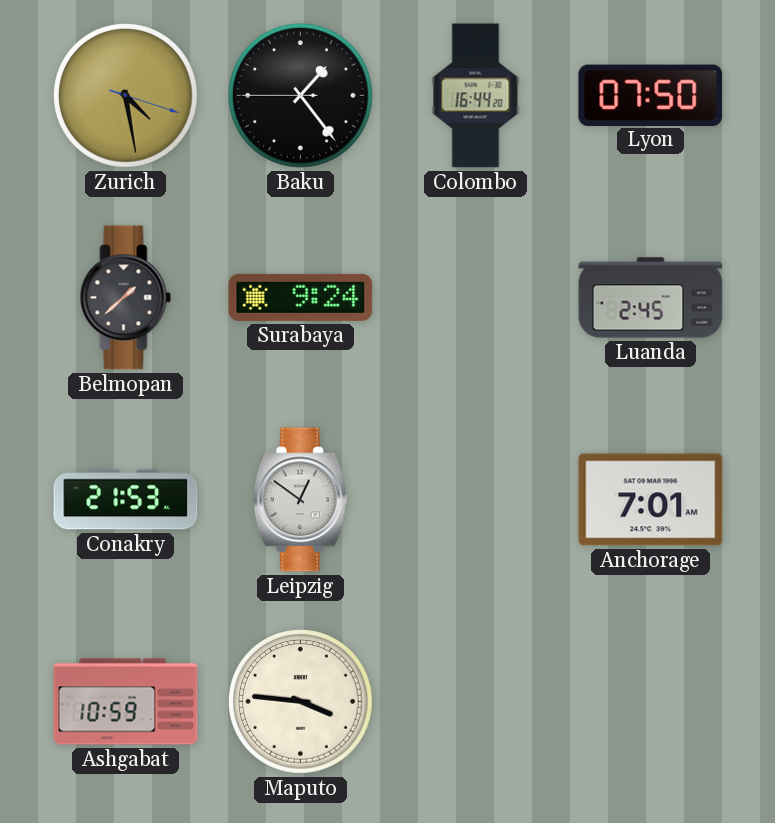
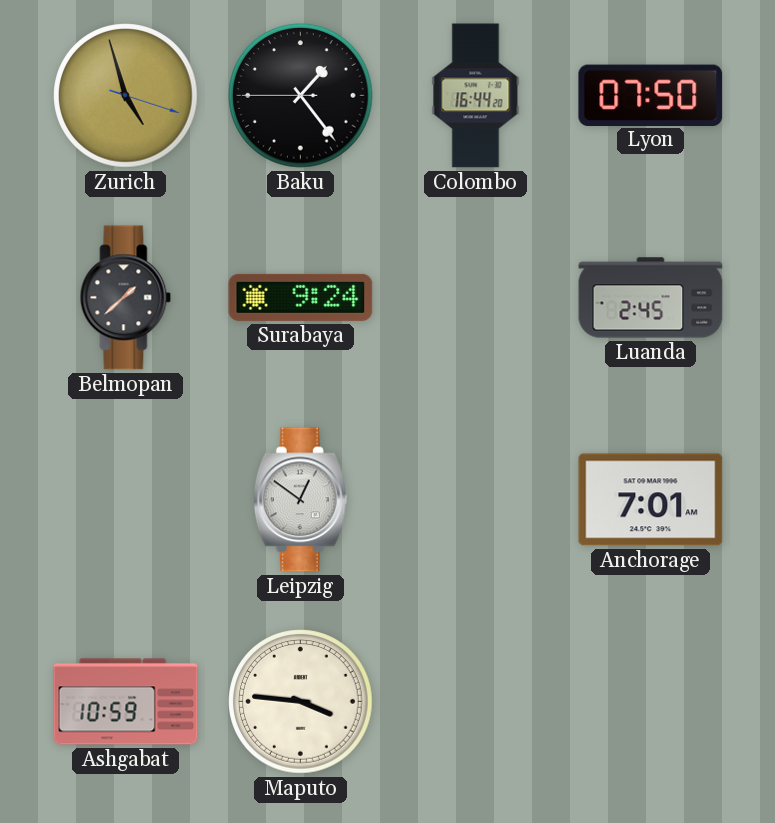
Zurich: 4:28 -> 4:57 (126, 96)
Conakry: 21:53 -> none (126, 500)
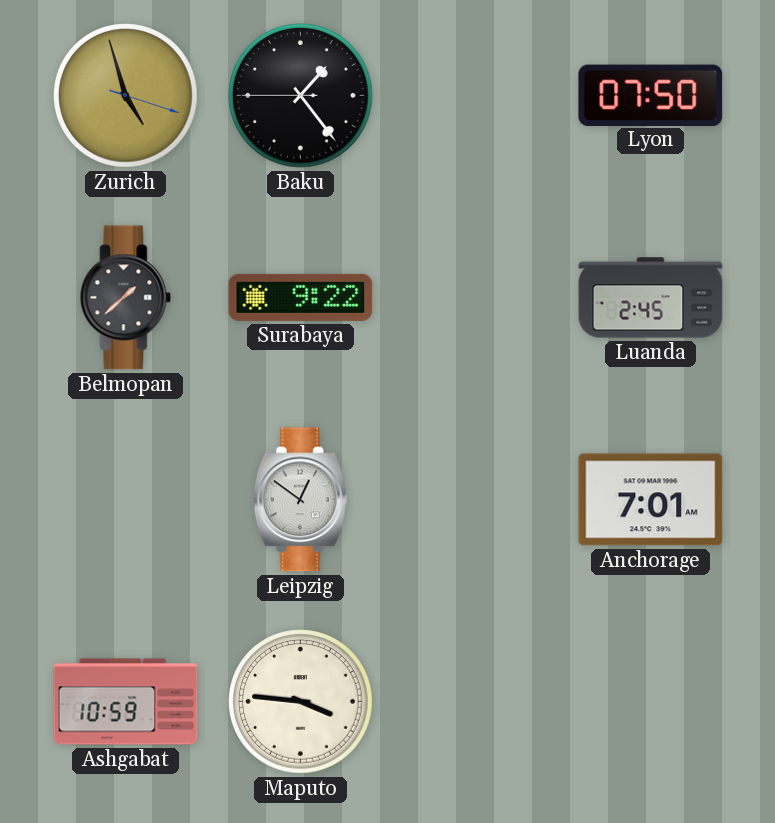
Colombo: 16:44 -> none (476, 96)
Surabaya: 9:24 -> 9:22 (301, 297)
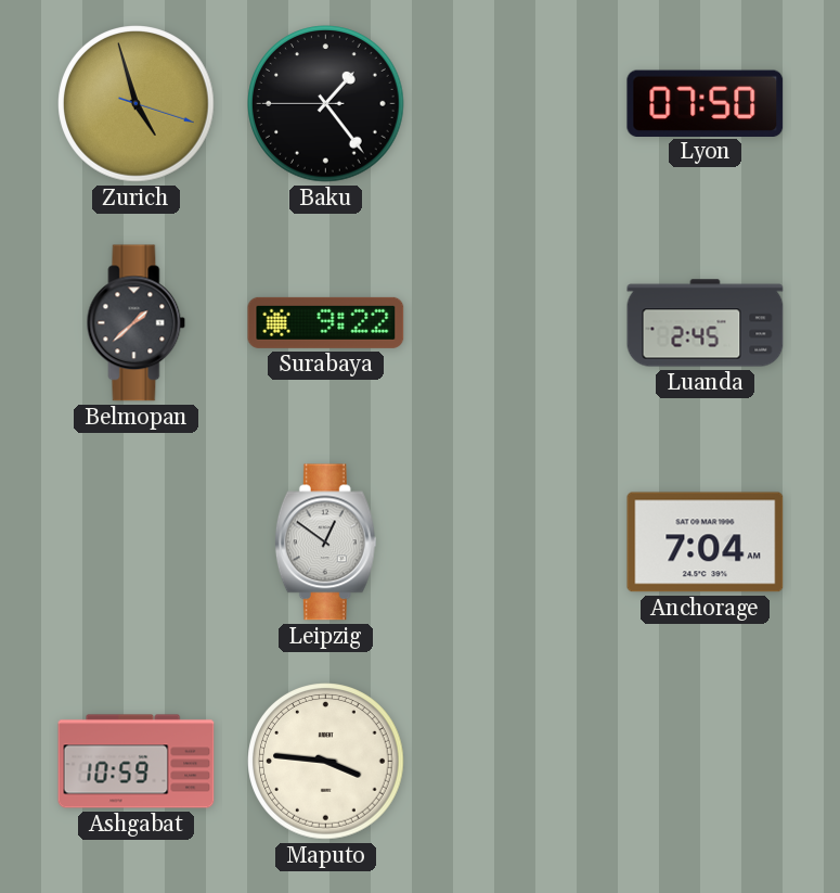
Anchorage: 7:01 -> 7:04 (706, 543)
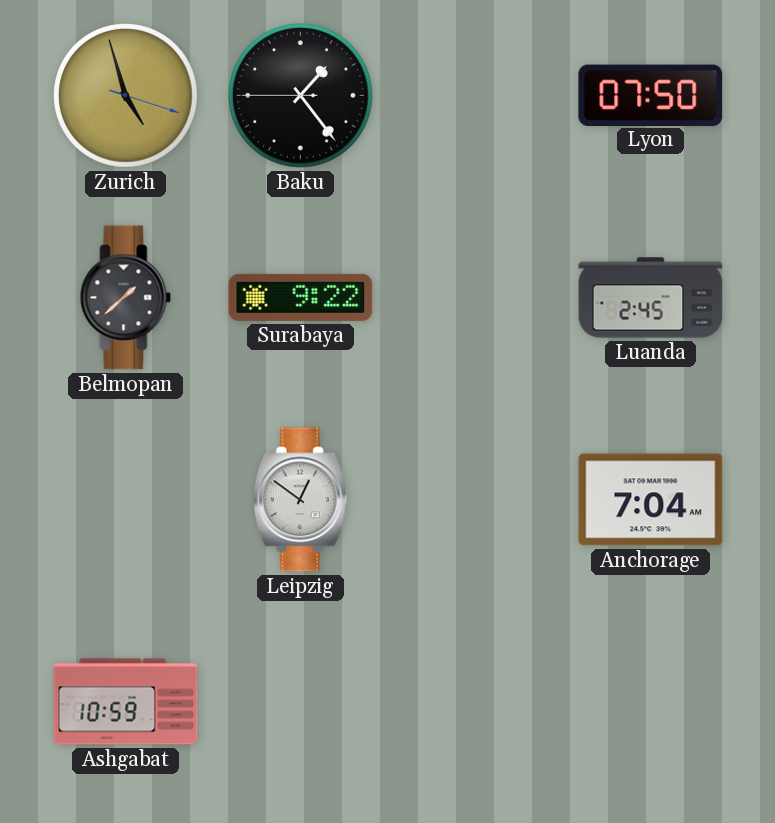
Maputo: 3:46 -> none (326, 762)
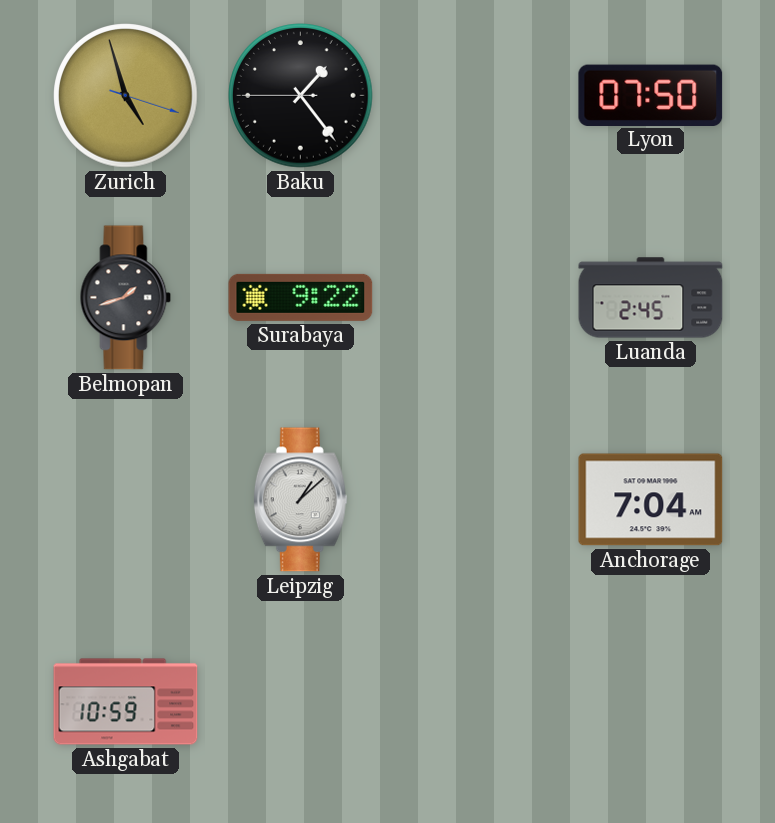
Belmopan: 1:38 -> 1:42 (126, 298)
Leipzig: 12:51 -> 1:08 (300, 500)
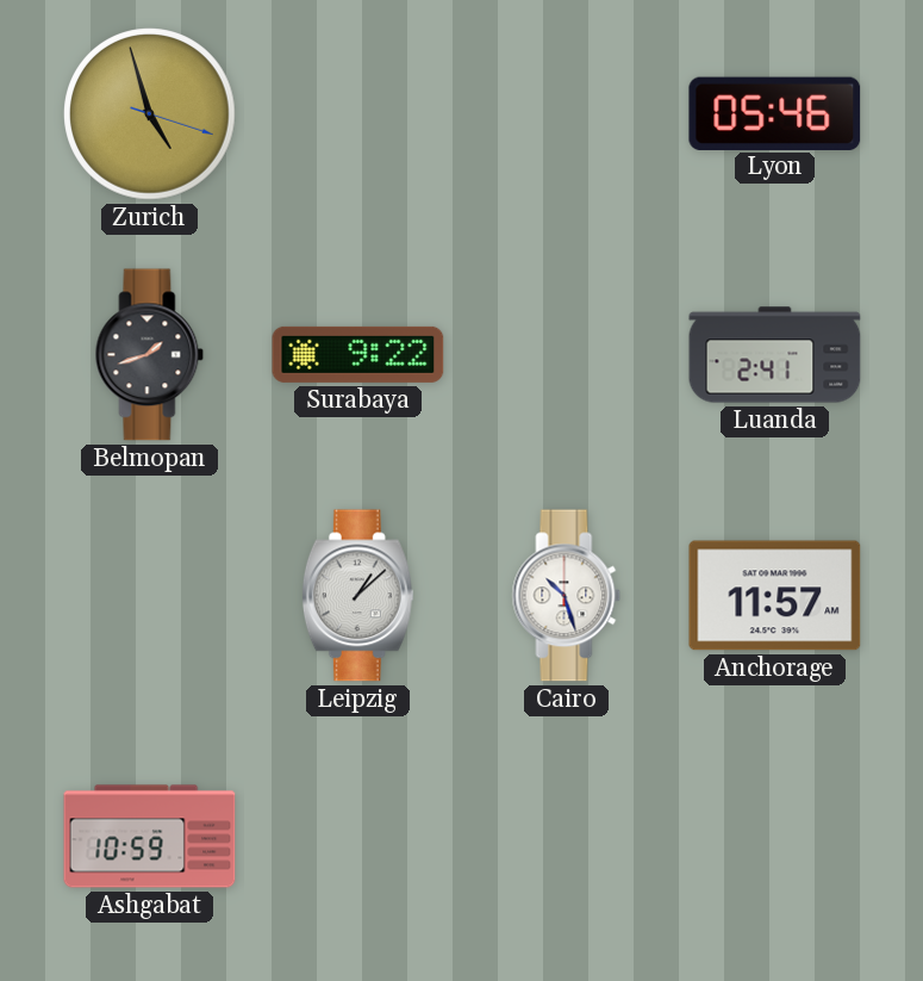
Baku: 1:23 -> none (301, 96)
Lyon: 07:50 -> 05:46 (775, 113)
Luanda: 2:45 -> 2:41 (775, 355)
Cairo: none -> 10:27 (567, 596)
Anchorage: 7:04 -> 11:57 (775, 596)
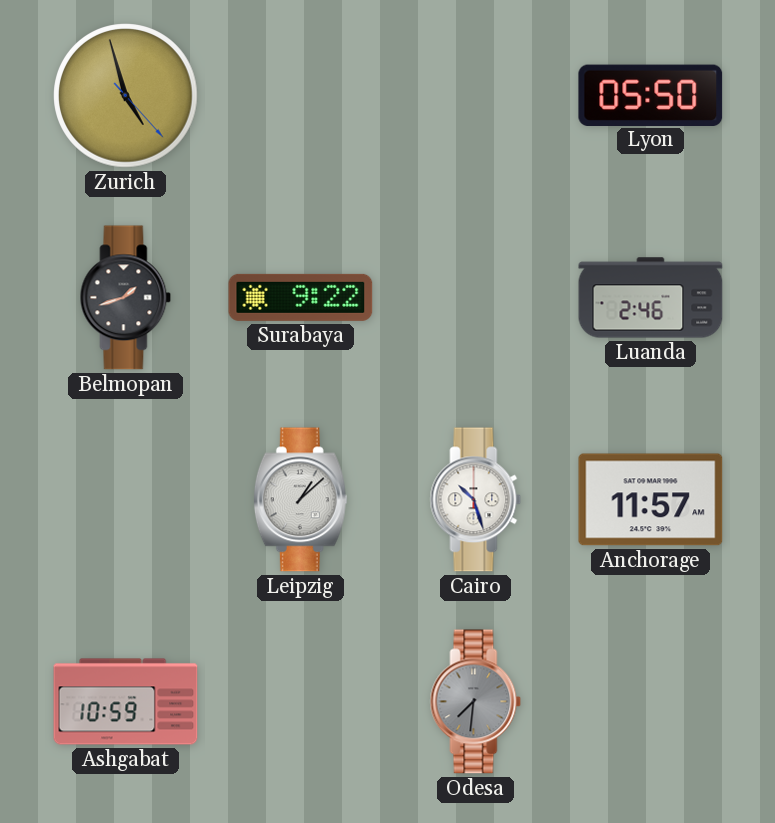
Zurich: 4:57:18 -> 4:57:23 (126, 96)
Lyon: 05:46 -> 05:50 (651, 95)
Luanda: 2:41 -> 2:46 (651, 298)
Odesa: none -> 7:31 (476, 702)
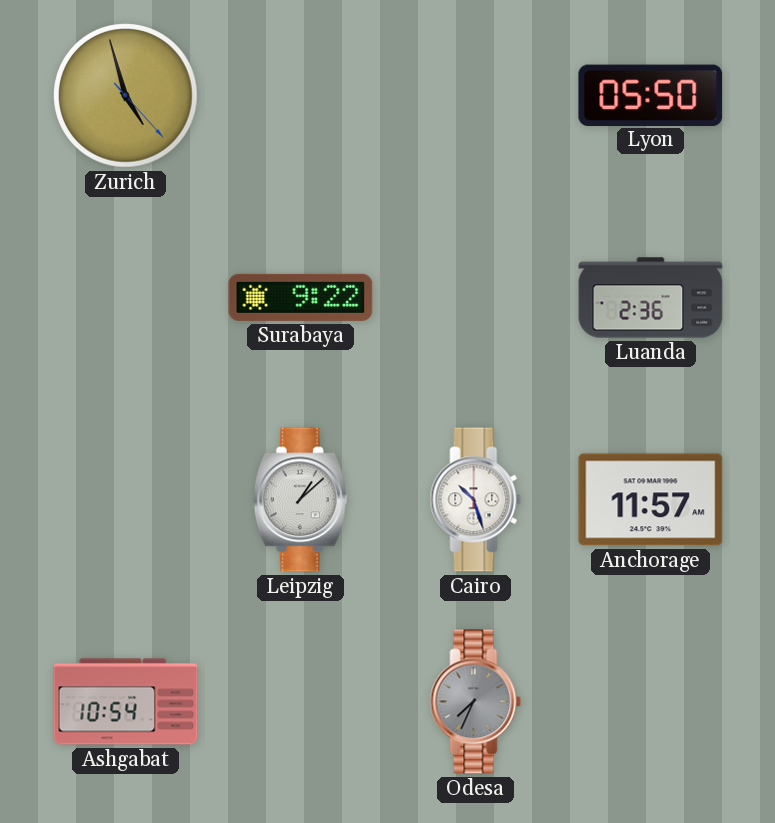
Belmopan: 1:42 -> none (126, 298)
Luanda: 2:46 -> 2:36 (651, 298)
Ashgabat: 10:59 -> 10:54 (126, 702)
Odesa: 7:31 -> 7:34 (476, 702)
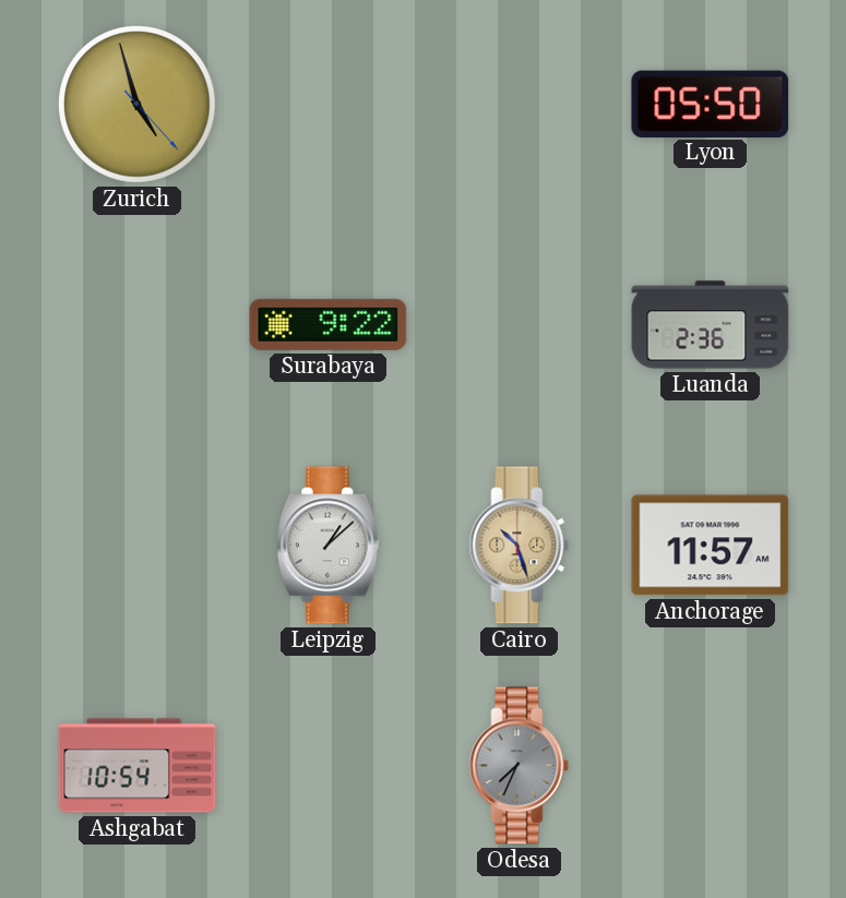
Cairo dial: white -> champagne (520, 546)
